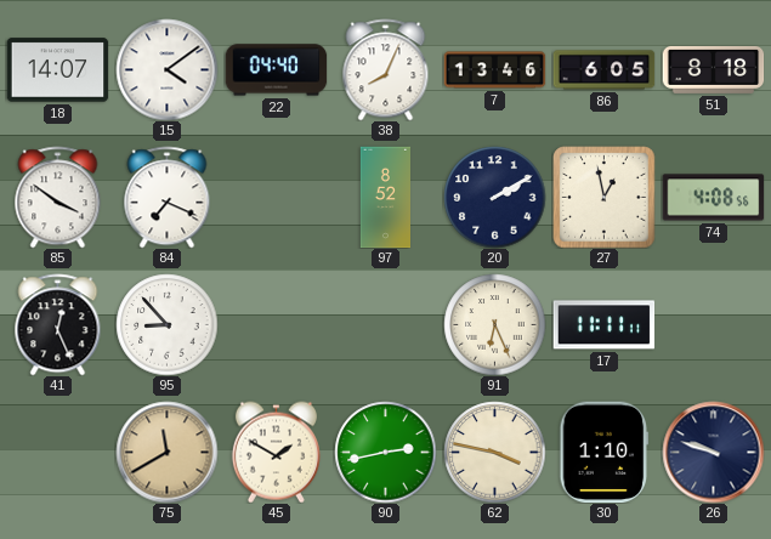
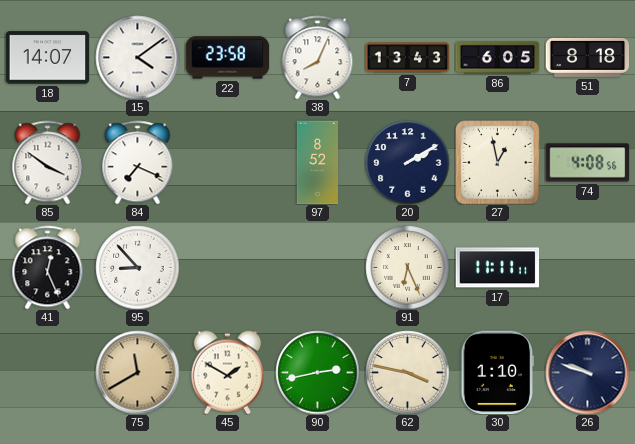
22: 04:40 -> 23:58 (227, 58)
7: 13:46 -> 13:43 (407, 58)
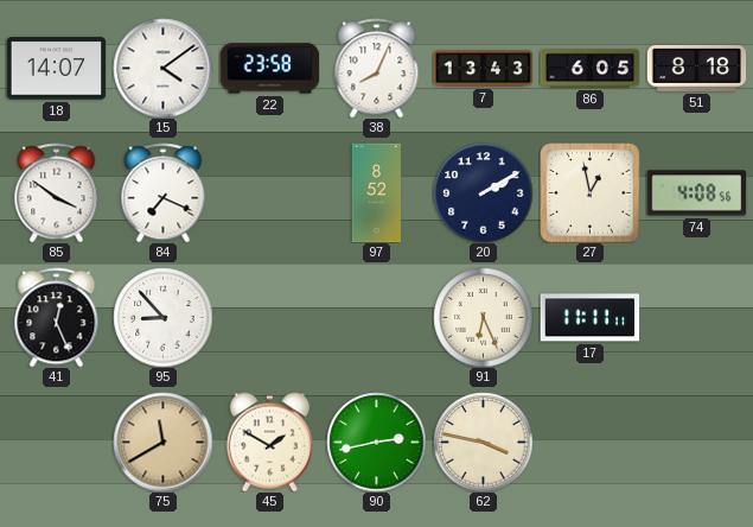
30: 1:10 -> none (498, 372)
26: 9:48 -> none (587, 372)
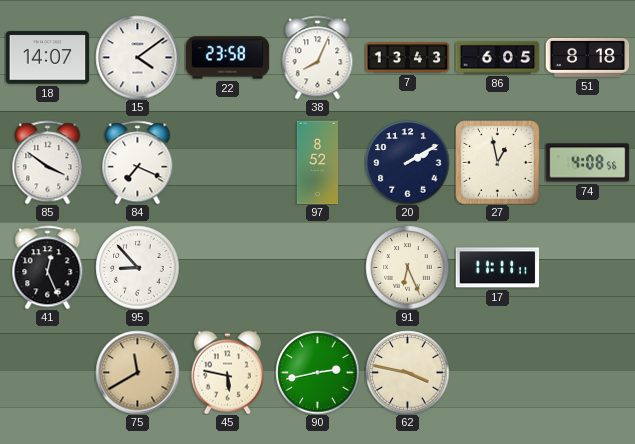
45: 1:50 -> 5:47 (227, 372)
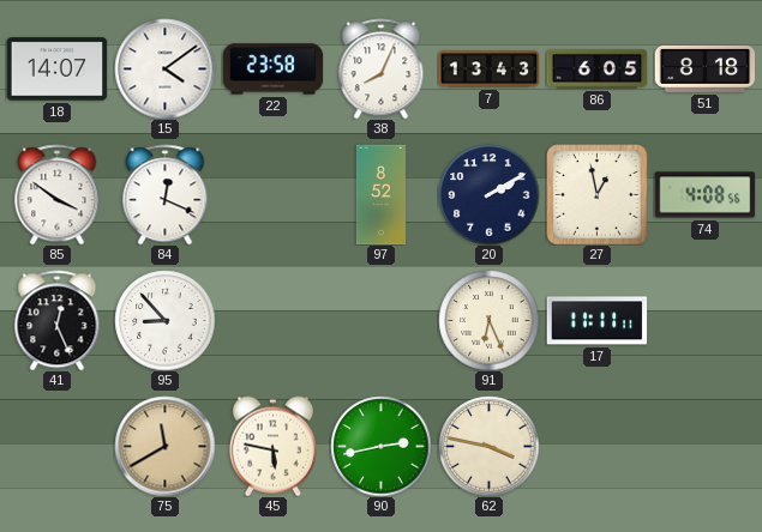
84: 7:19 -> 12:19 (166, 194)
